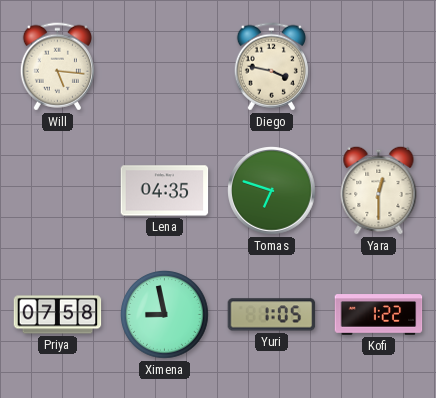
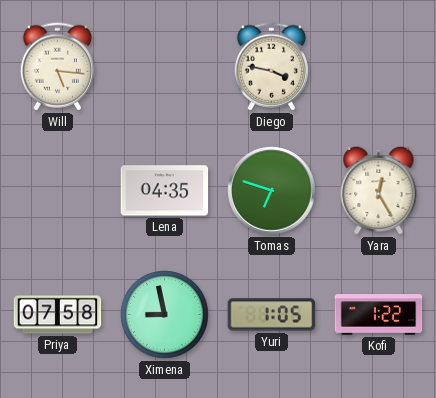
Yara: 12:30 -> 12:25 (379, 190)
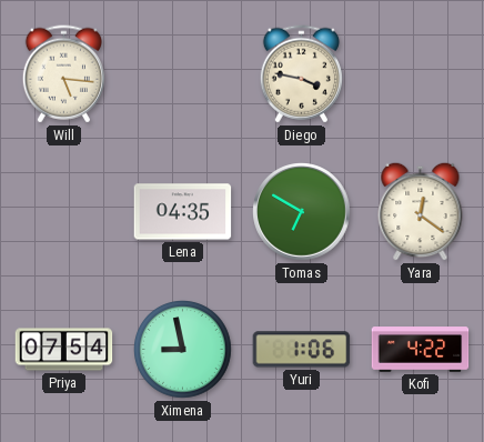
Tomas: 6:48 -> 6:50 (302, 212)
Yara: 12:25 -> 12:21 (421, 211)
Priya: 07:58 -> 07:54 (64, 350)
Yuri: 1:05 -> 1:06 (302, 350)
Kofi: 1:22 -> 4:22 (421, 350)
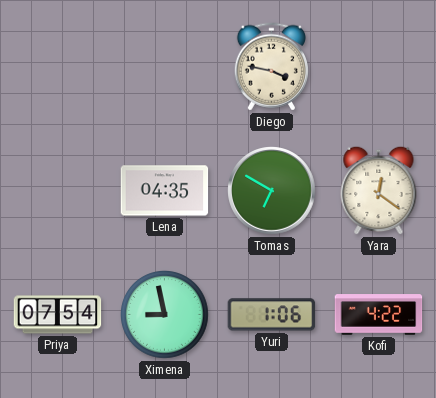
Will: 5:16 -> none (63, 74)
